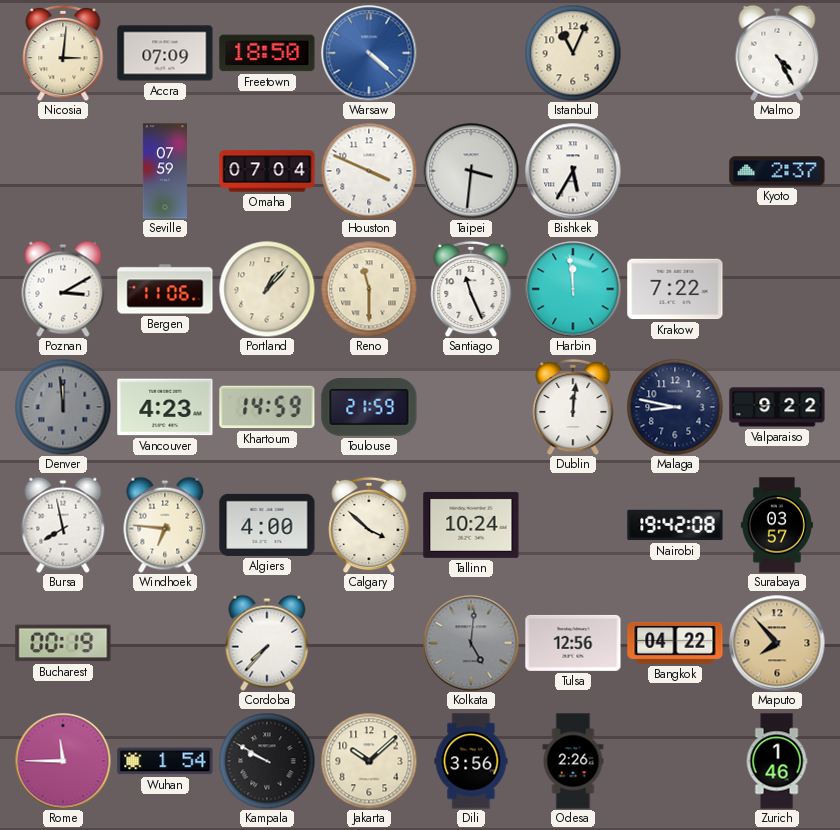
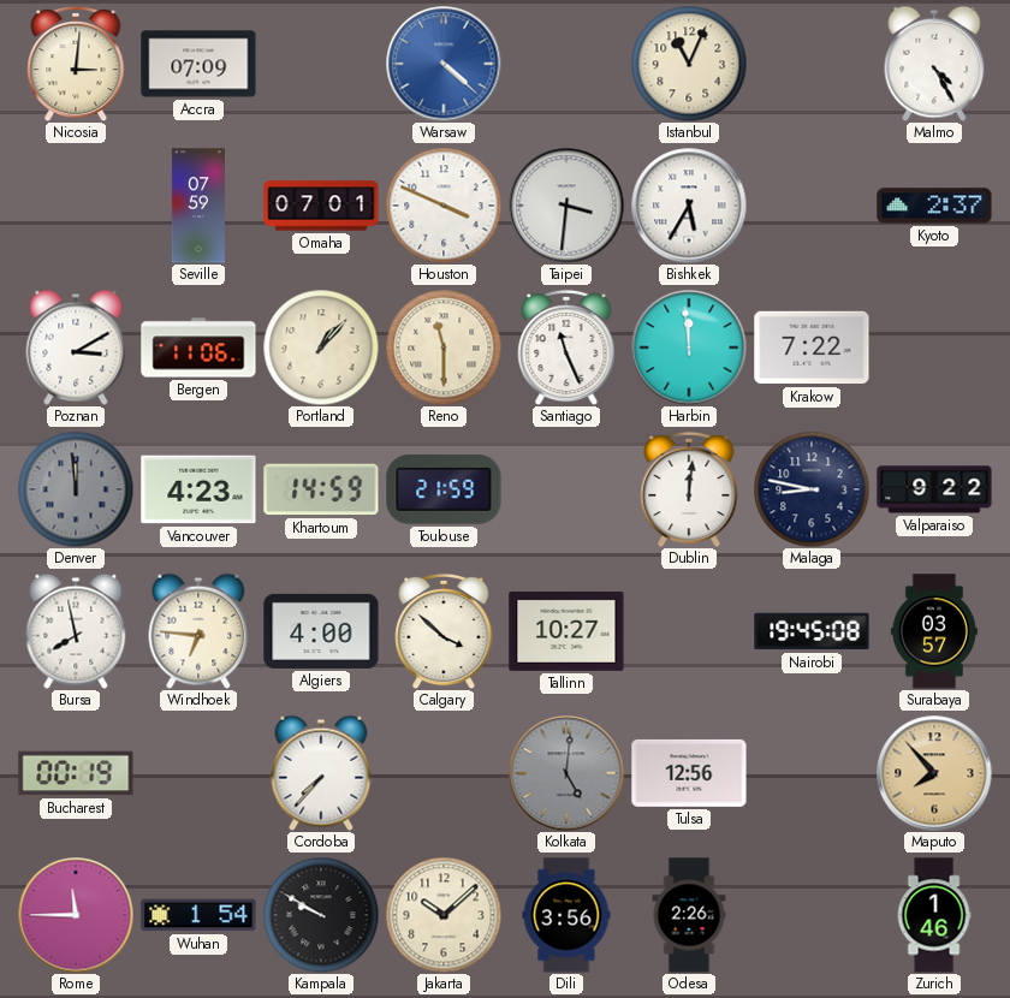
Freetown: 18:50 -> none (267, 53)
Omaha: 07:04 -> 07:01 (321, 206)
Tallinn: 10:24 -> 10:27 (566, 631)
Nairobi: 19:42 -> 19:45 (812, 631)
Bangkok: 04:22 -> none (675, 643)
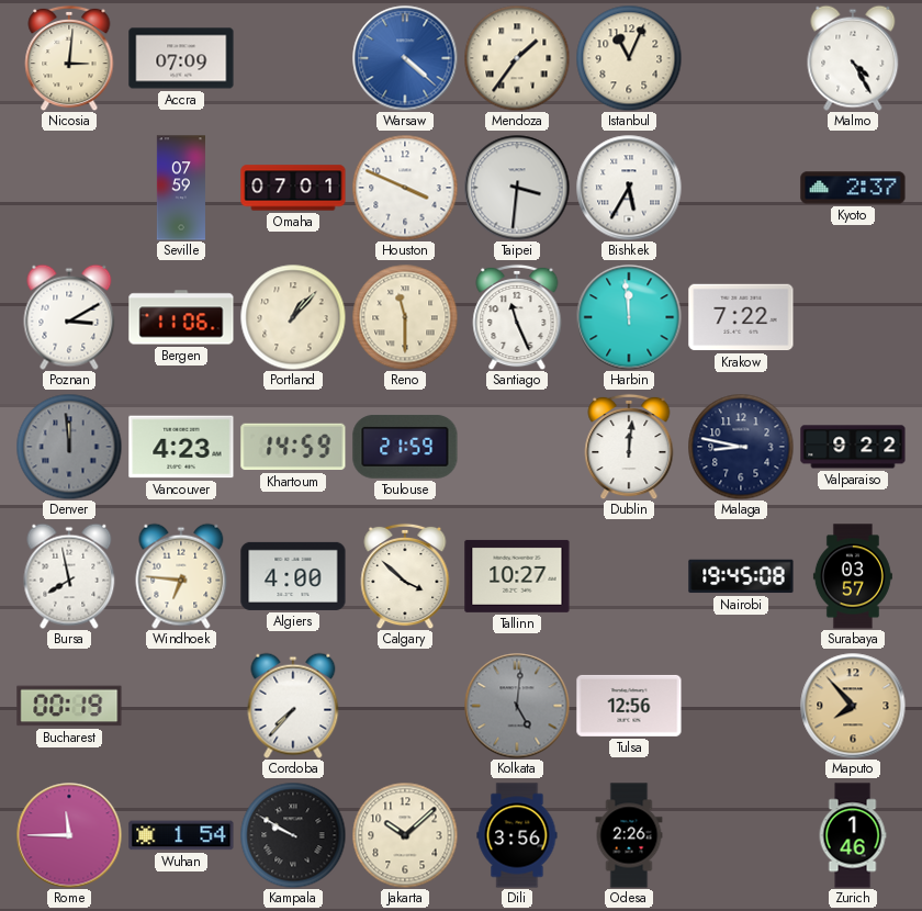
Mendoza: none -> 1:36 (517, 58)
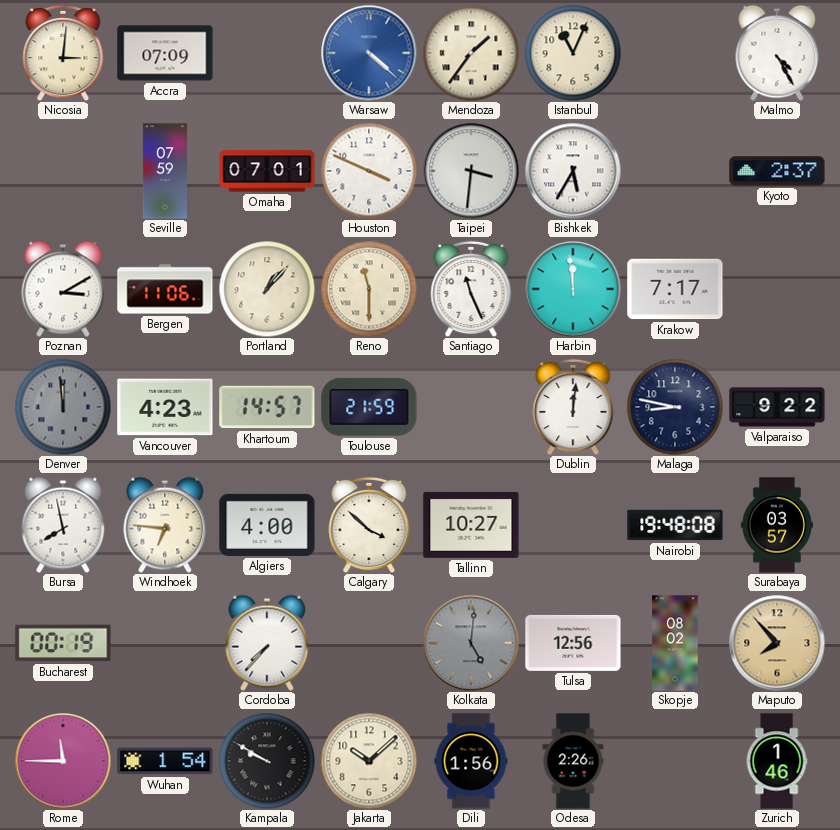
Krakow: 7:22 -> 7:17 (675, 289)
Khartoum: 14:59 -> 14:57 (267, 407)
Nairobi: 19:45 -> 19:48 (675, 525)
Skopje: none -> 08:02 (675, 643)
Dili: 3:56 -> 1:56 (471, 761)
